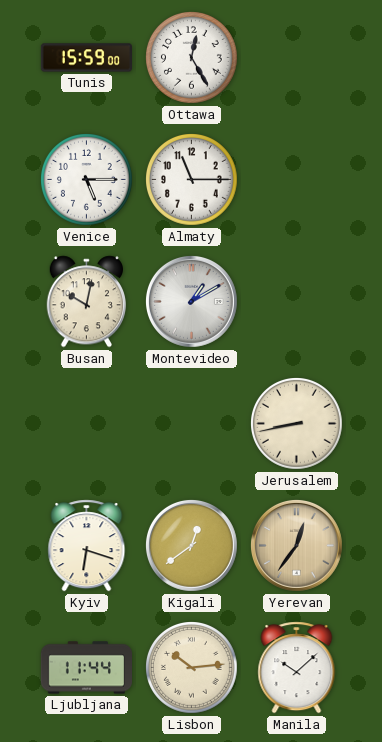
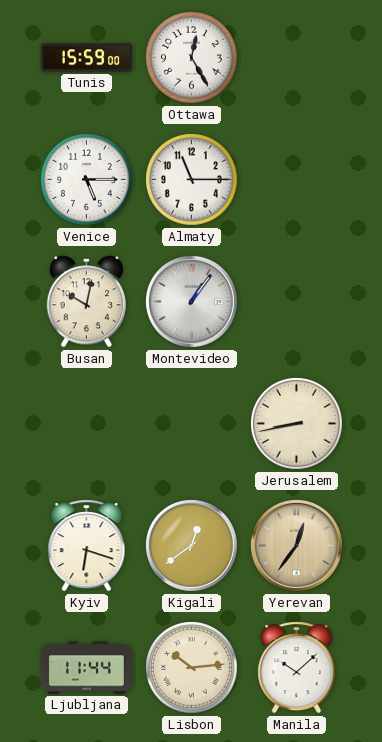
Montevideo: 1:10 -> 1:06 (191, 301)
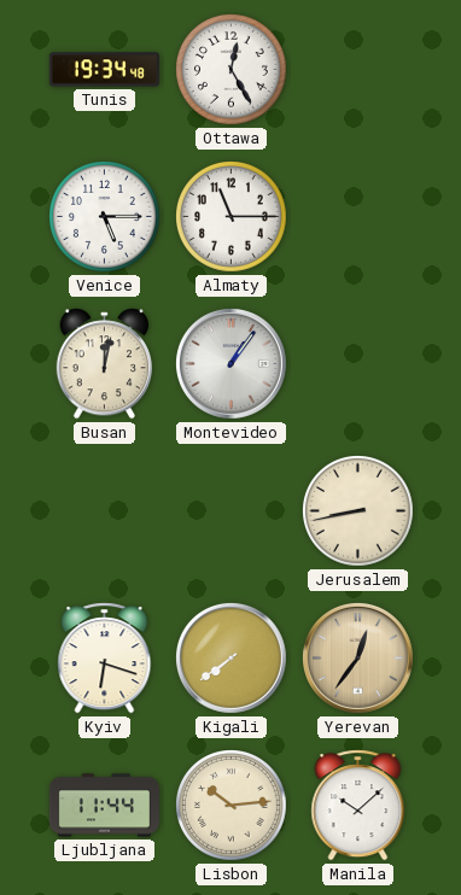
Tunis: 15:59 -> 19:34 (104, 70)
Busan: 10:02 -> 12:02 (104, 364)
Kigali: 12:39 -> 7:39 (230, 657)
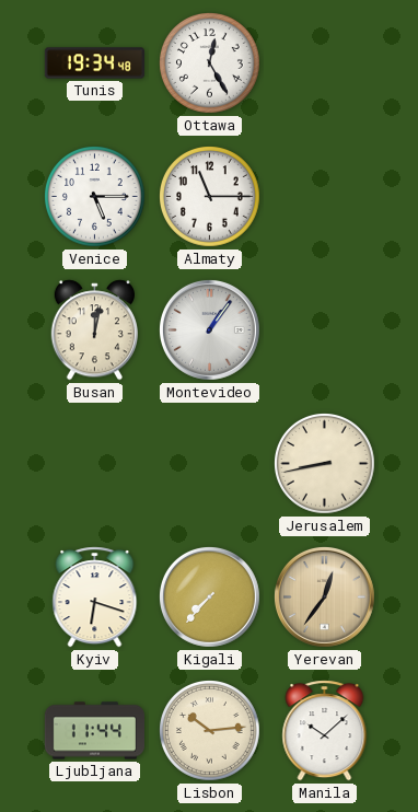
Kigali: 7:39 -> 7:37 (209, 596)
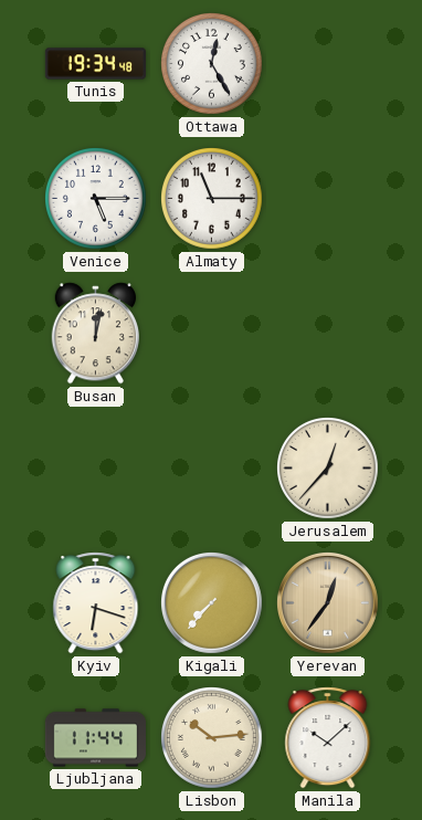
Montevideo: 1:06 -> none (209, 329)
Jerusalem: 8:43 -> 12:37 (328, 469)
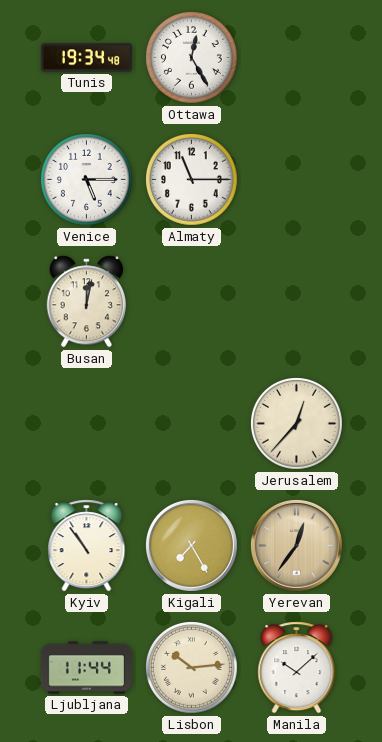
Kyiv: 6:18 -> 10:54 (87, 546)
Kigali: 7:37 -> 7:25 (191, 545)
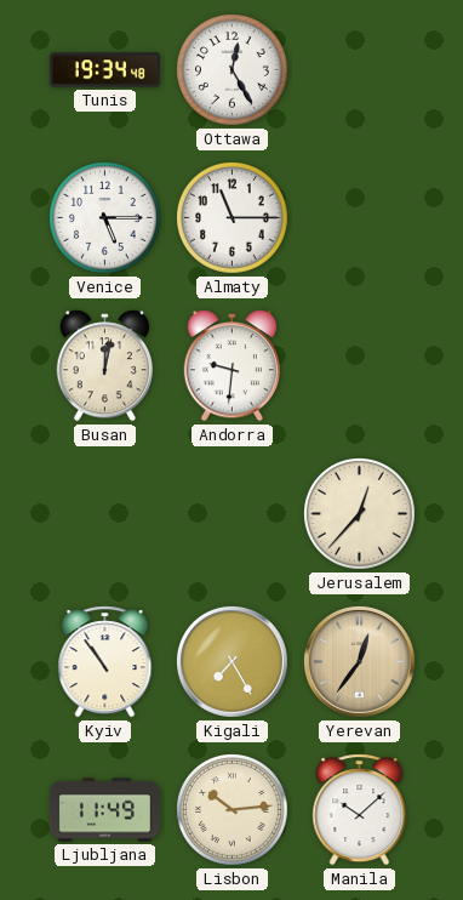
Andorra: none -> 9:31 (232, 366)
Ljubljana: 11:44 -> 11:49 (104, 810)
